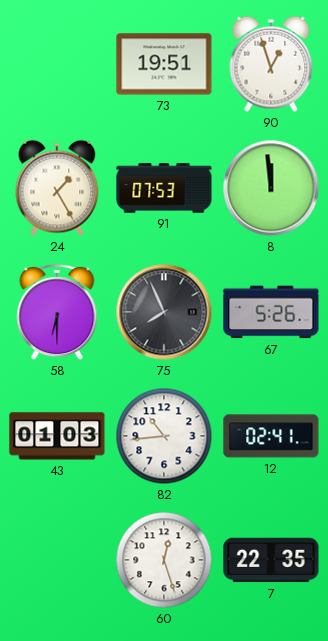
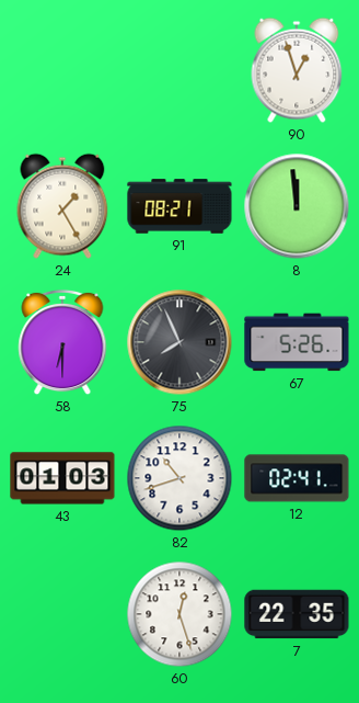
73: 19:51 -> none (164, 64)
91: 07:53 -> 08:21 (179, 206)
82: 10:44 -> 10:42 (179, 478)
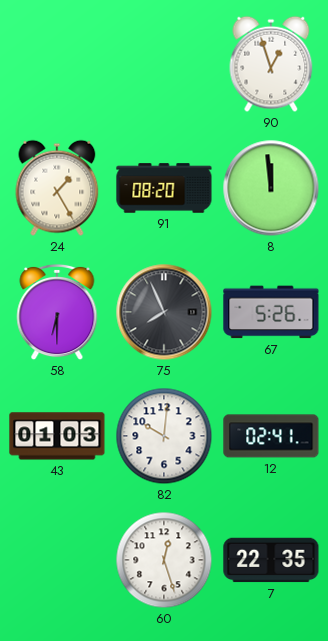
91: 08:21 -> 08:20 (164, 188)
82: 10:42 -> 10:01 (164, 436)
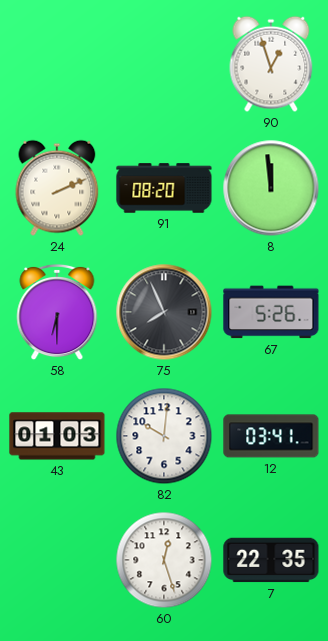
24: 1:25 -> 2:11 (57, 188)
12: 02:41 -> 03:41 (271, 436)
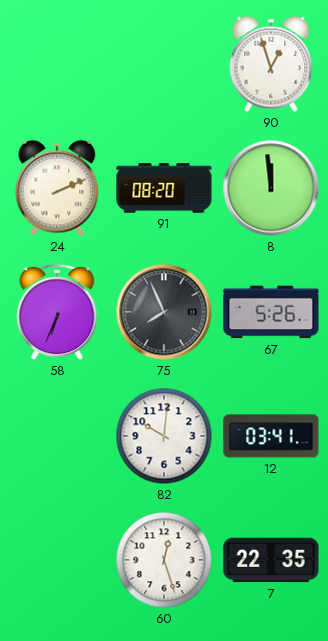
58: 6:30 -> 6:34 (57, 312)
43: 01:03 -> none (57, 436)
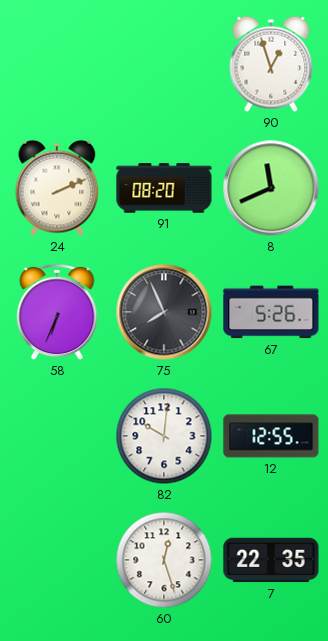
8: 11:59 -> 11:41 (271, 188)
12: 03:41 -> 12:55 (271, 436)
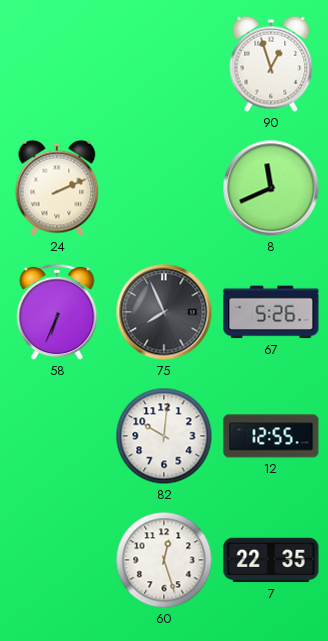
91: 08:20 -> none (164, 188)
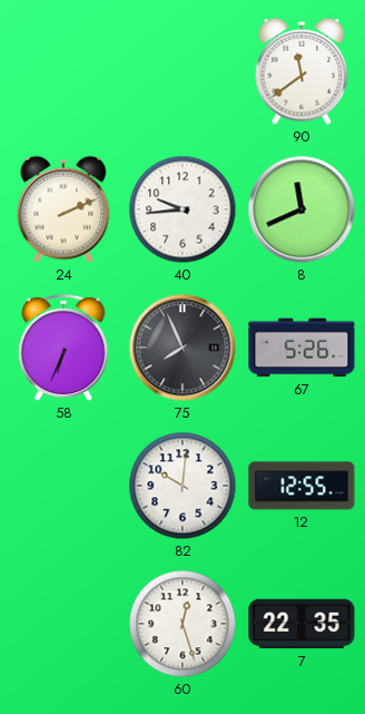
90: 12:57 -> 11:39 (302, 71)
40: none -> 9:44 (182, 209)
